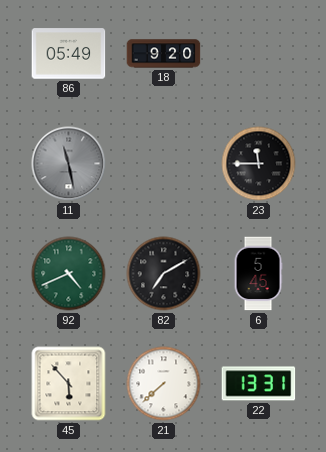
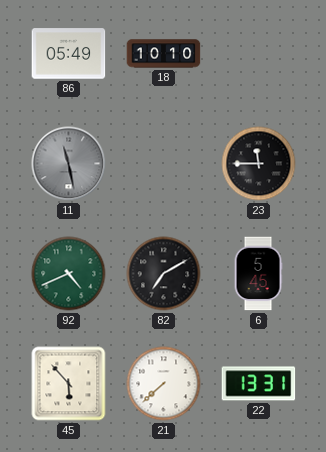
18: 9:20 -> 10:10 (164, 54)
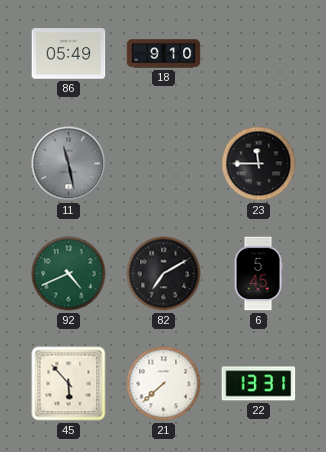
18: 10:10 -> 9:10 (164, 54)
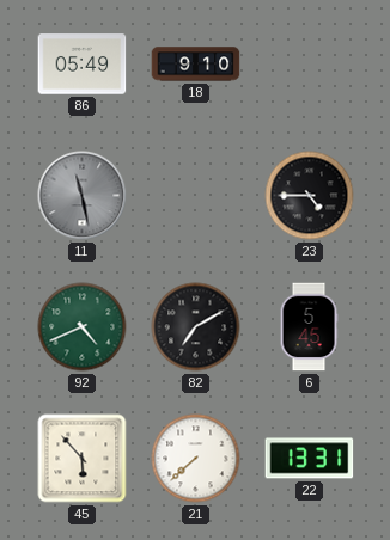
23: 11:45 -> 4:45 (310, 196)
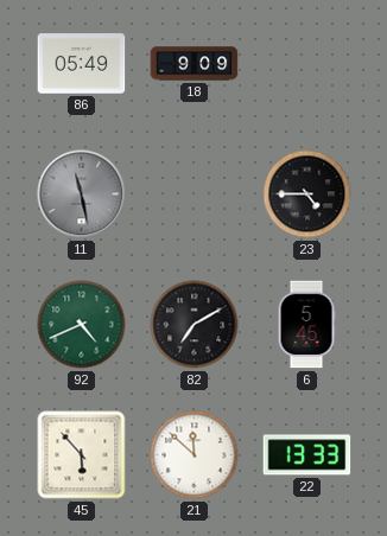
18: 9:10 -> 9:09 (195, 64)
21: 7:38 -> 11:52 (195, 455)
22: 13:31 -> 13:33 (307, 455)
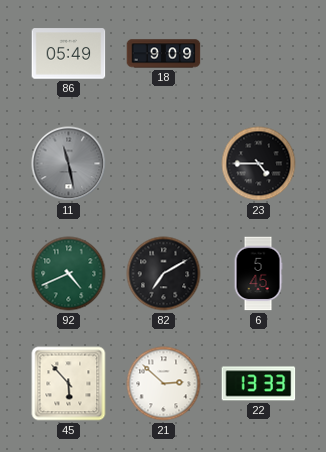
21: 11:52 -> 2:52 (164, 384)
